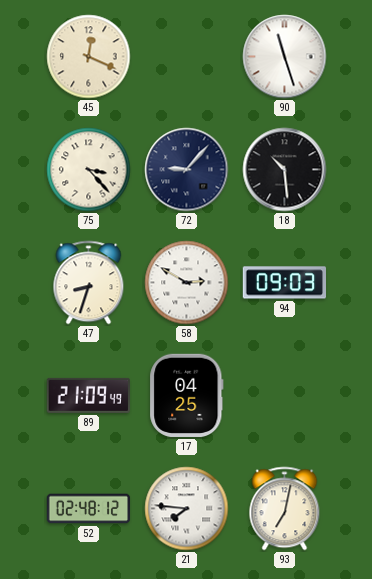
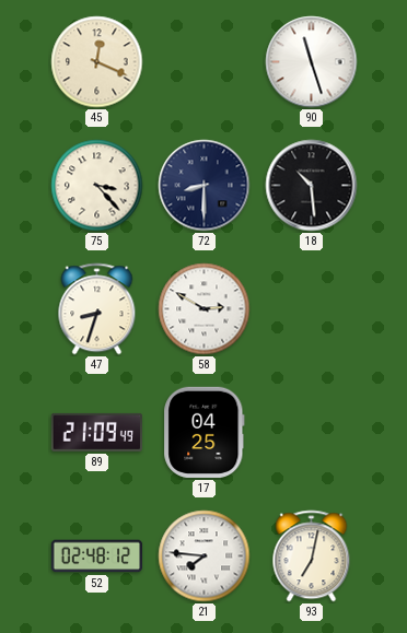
72: 9:07 -> 8:30 (205, 186)
94: 09:03 -> none (284, 283)
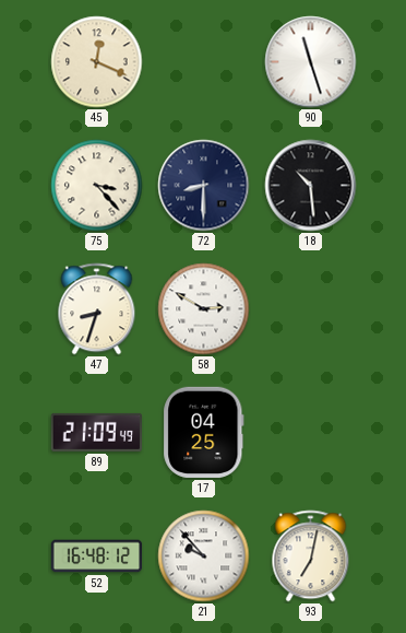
52: 02:48 -> 16:48 (97, 556)
21: 7:46 -> 9:53 (204, 556)
